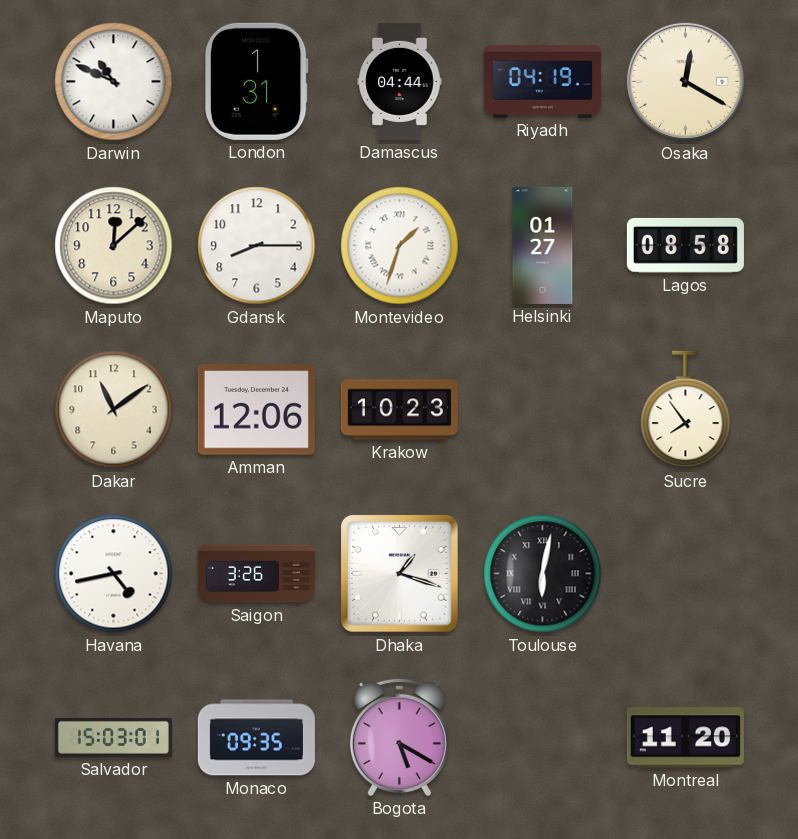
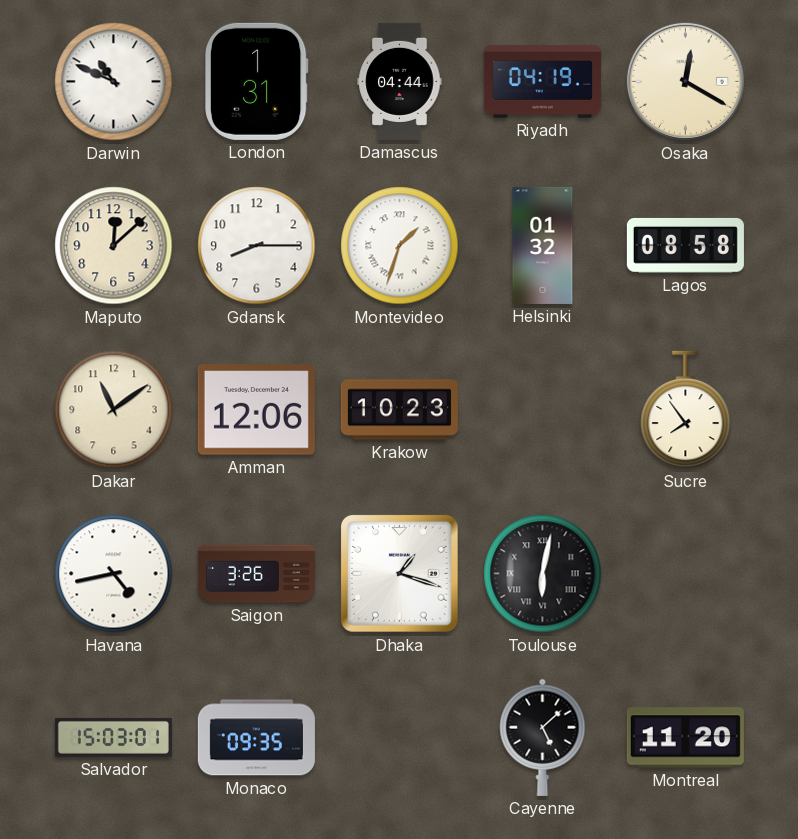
Helsinki: 01:27 -> 01:32 (543, 245)
Bogota: 5:20 -> none (399, 737)
Cayenne: none -> 5:08 (543, 737)
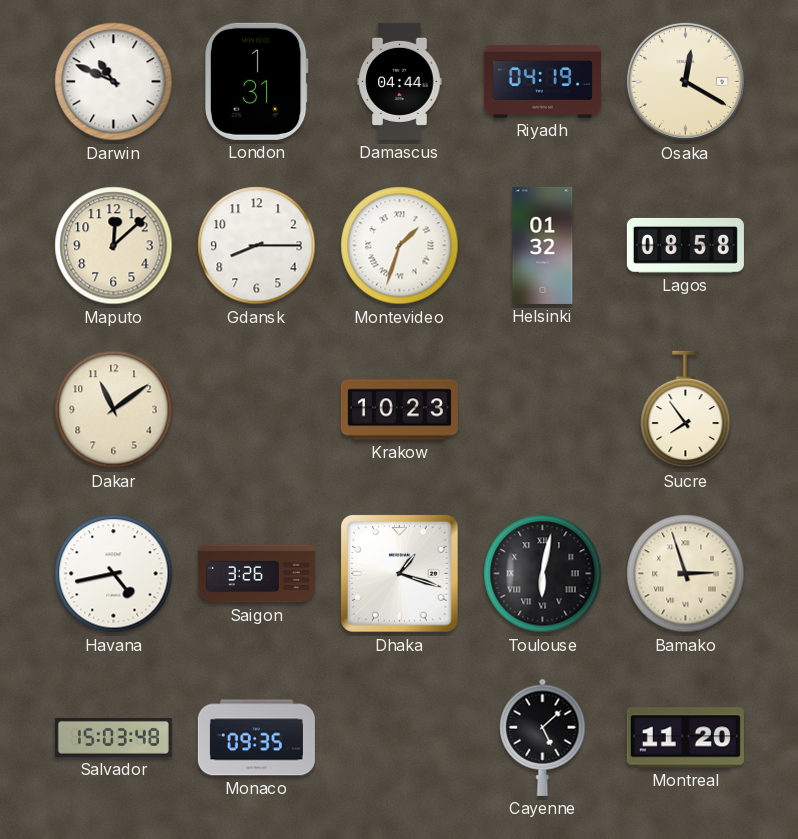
Amman: 12:06 -> none (256, 410)
Bamako: none -> 2:57 (686, 574)
Salvador: 15:03:01 -> 15:03:48 (113, 737)
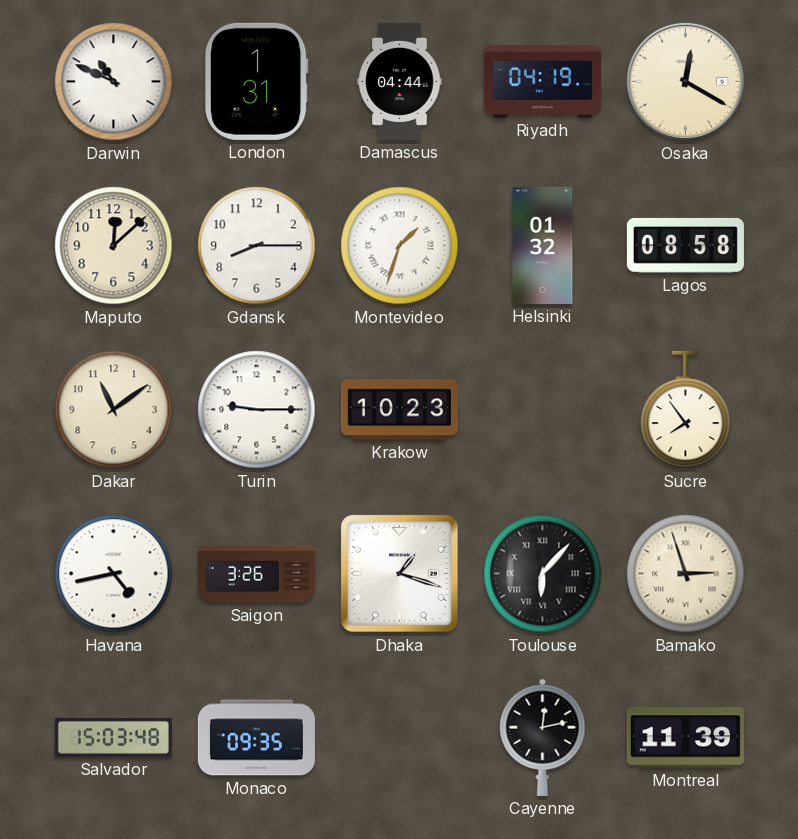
Turin: none -> 9:15 (257, 410)
Toulouse: 6:02 -> 6:07 (543, 574)
Cayenne: 5:08 -> 12:13 (543, 737)
Montreal: 11:20 -> 11:39 (685, 738)
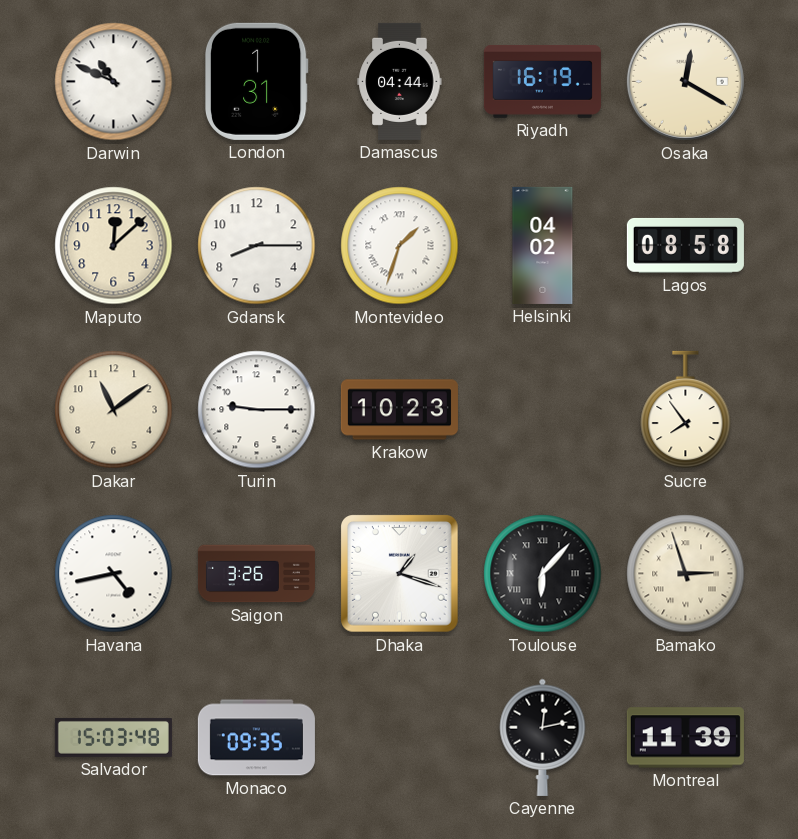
Riyadh: 04:19 -> 16:19 (542, 82)
Helsinki: 01:32 -> 04:02 (543, 245)
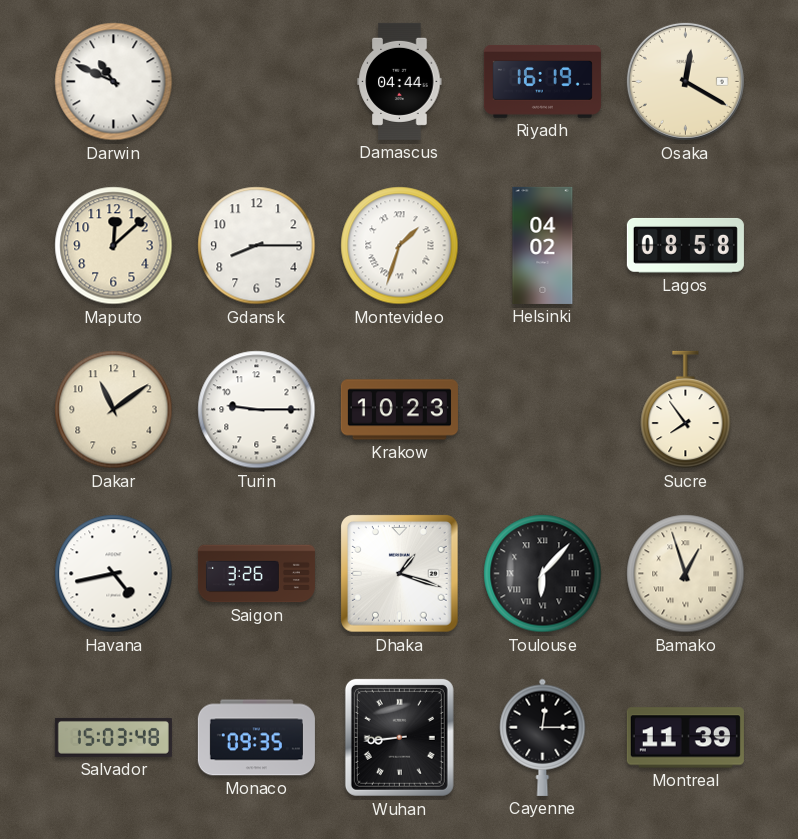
London: 1:31 -> none (256, 81)
Bamako: 2:57 -> 12:57 (686, 574)
Wuhan: none -> 8:44 (399, 737)
Cayenne: 12:13 -> 12:15 (543, 737)
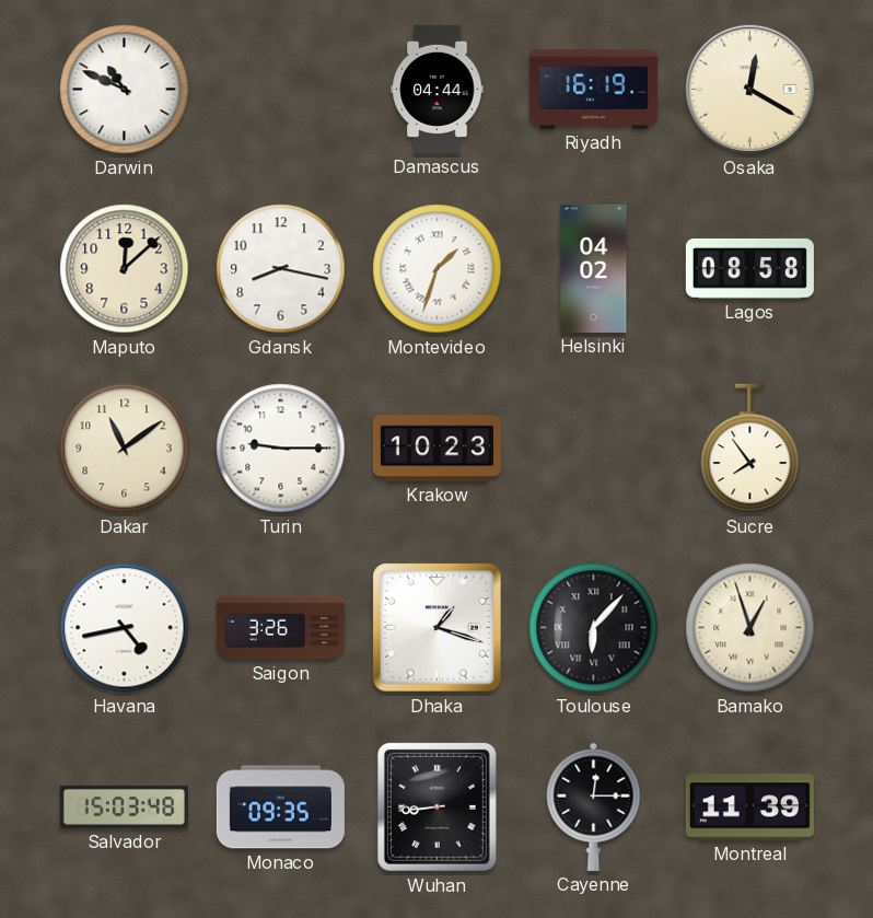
Gdansk: 8:15 -> 8:17 (281, 269)
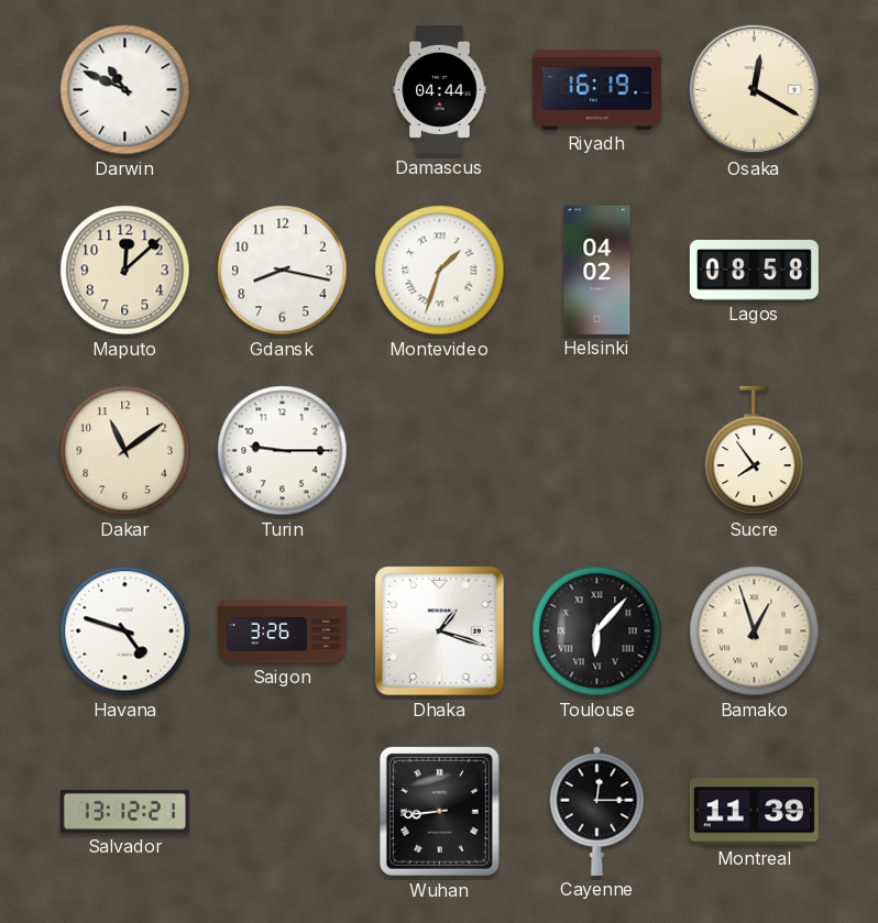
Krakow: 10:23 -> none (436, 449)
Havana: 4:43 -> 4:48 (125, 631)
Salvador: 15:03 -> 13:12 (124, 811)
Monaco: 09:35 -> none (280, 807)
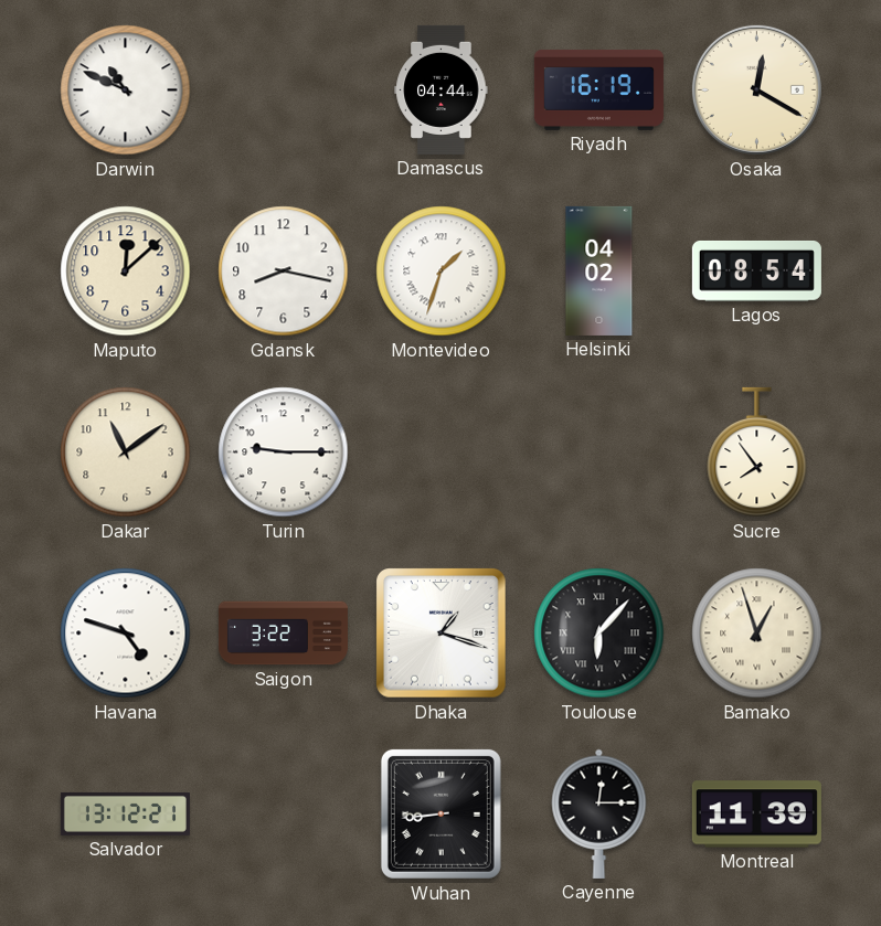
Lagos: 08:58 -> 08:54 (756, 272)
Saigon: 3:26 -> 3:22 (283, 634)
